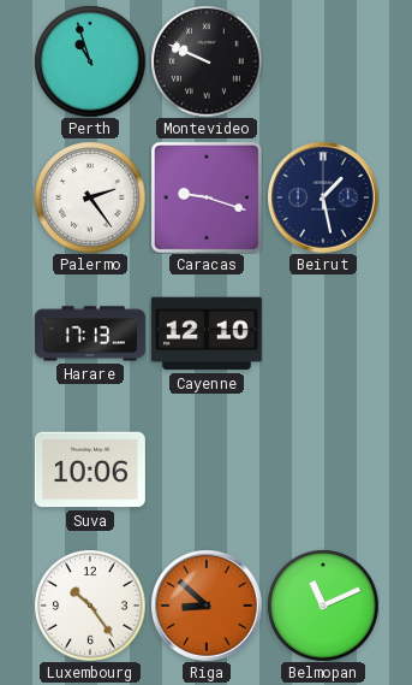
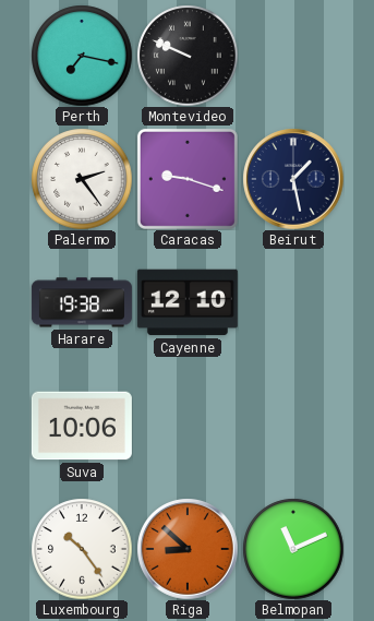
Perth: 10:57 -> 7:17 (82, 56)
Harare: 17:13 -> 19:38 (82, 302)
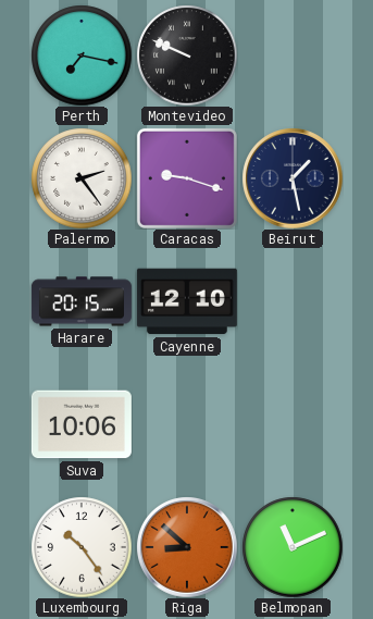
Harare: 19:38 -> 20:15 (82, 301)
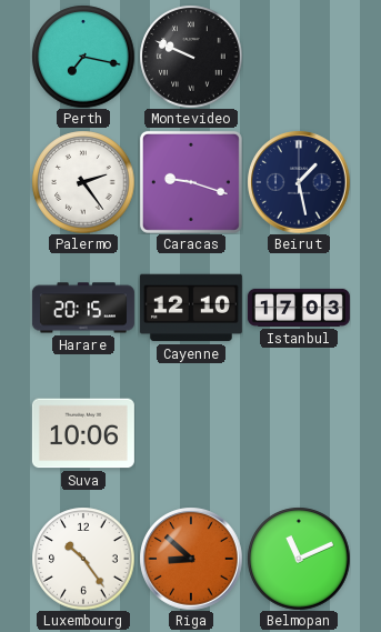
Istanbul: none -> 17:03 (299, 308)
